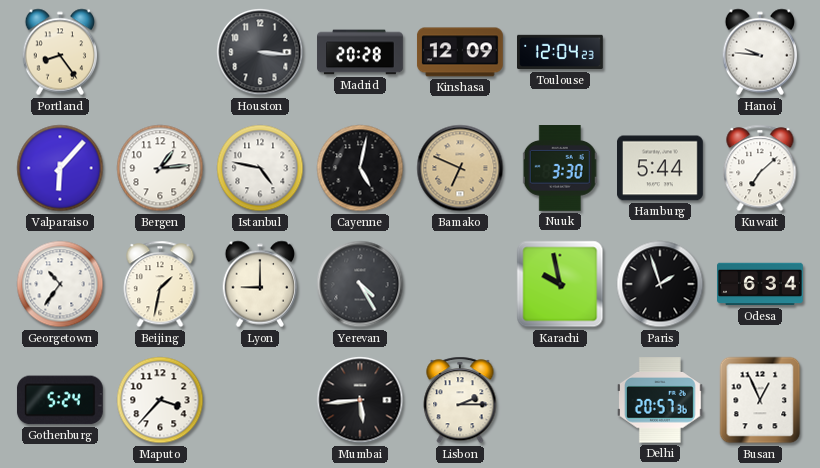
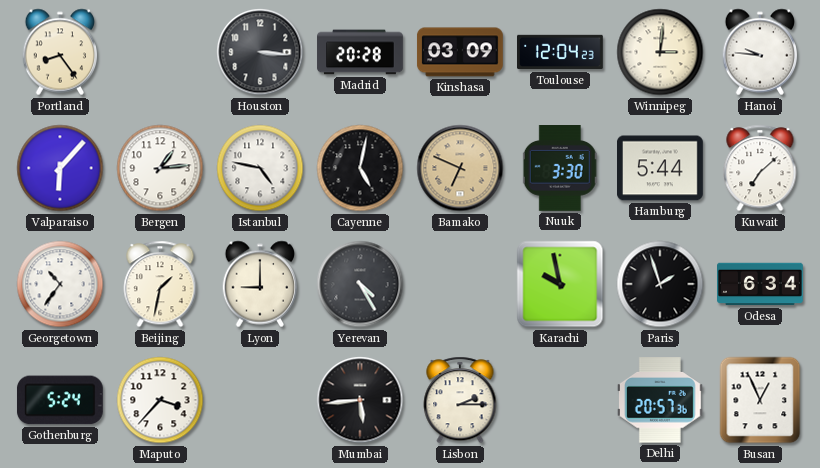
Kinshasa: 12:09 -> 03:09 (460, 52)
Winnipeg: none -> 3:01 (660, 52)
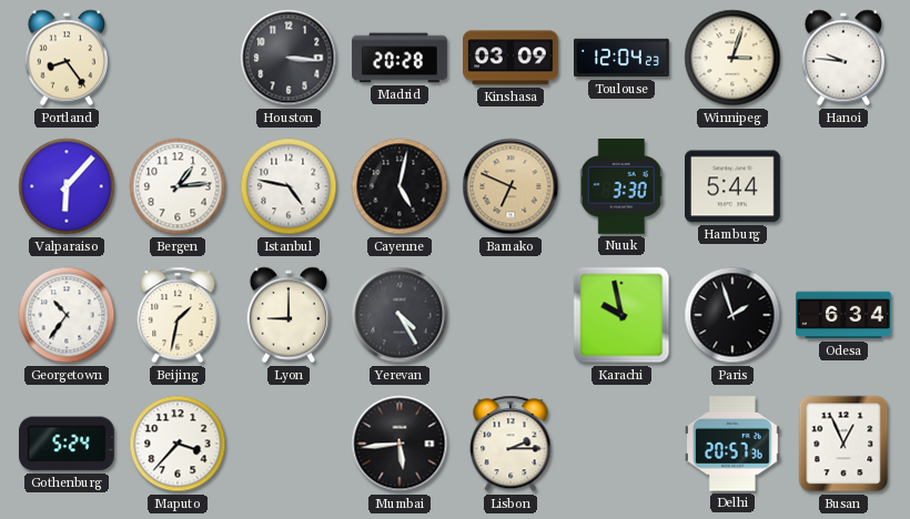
Winnipeg: 3:01 -> 3:03 (732, 58)
Kuwait: 7:08 -> none (760, 168)
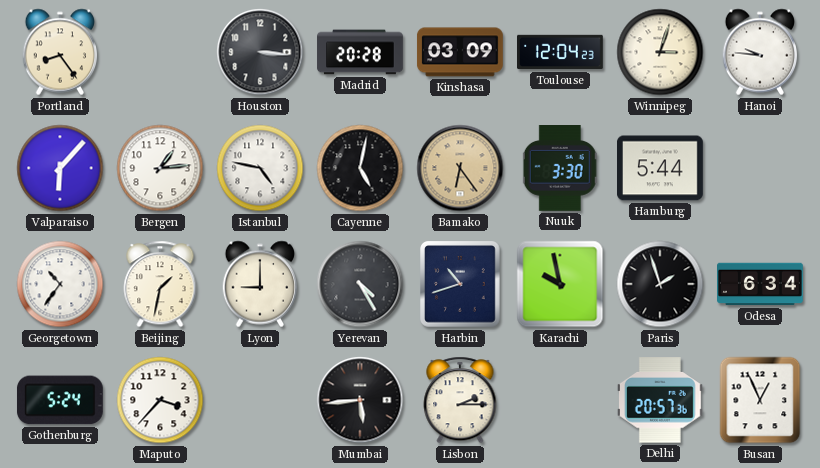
Bamako: 6:49 -> 6:24 (460, 168)
Harbin: none -> 10:42 (461, 284)
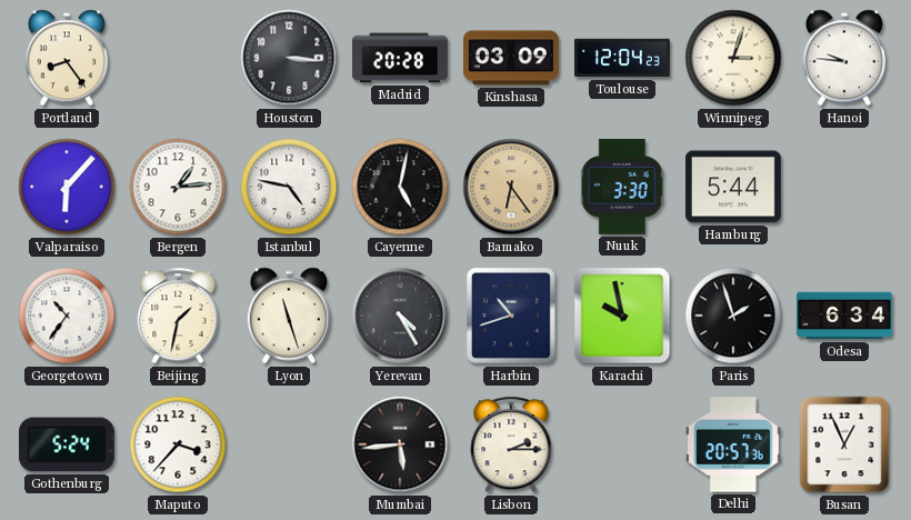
Lyon: 9:00 -> 11:27 (289, 316)
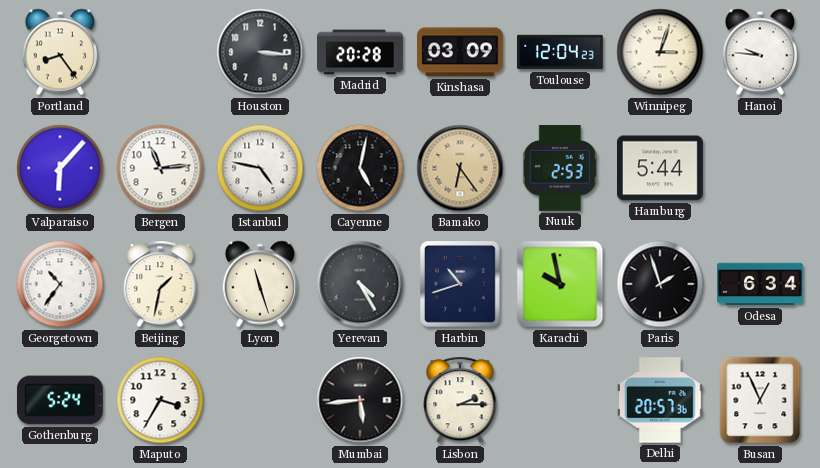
Bergen: 1:14 -> 11:14 (160, 168)
Nuuk: 3:30 -> 2:53 (560, 169)
Maputo: 3:37 -> 3:35 (160, 400)
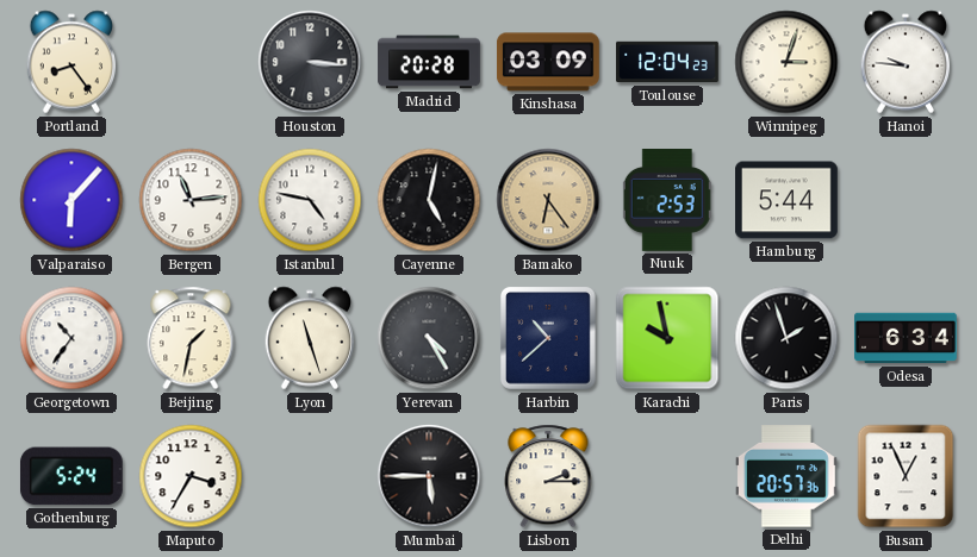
Harbin: 10:42 -> 10:38 (549, 338)
Mumbai: 5:44 -> 5:45 (429, 476)
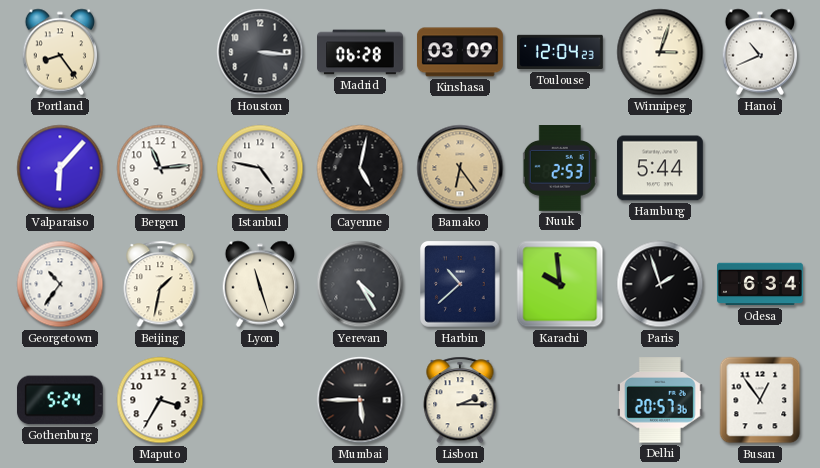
Madrid: 20:28 -> 06:28 (360, 52)
Hanoi: 9:46 -> 10:41 (760, 52)
Karachi: 9:58 -> 9:59 (560, 284)
Busan: 12:56 -> 12:54 (760, 400)
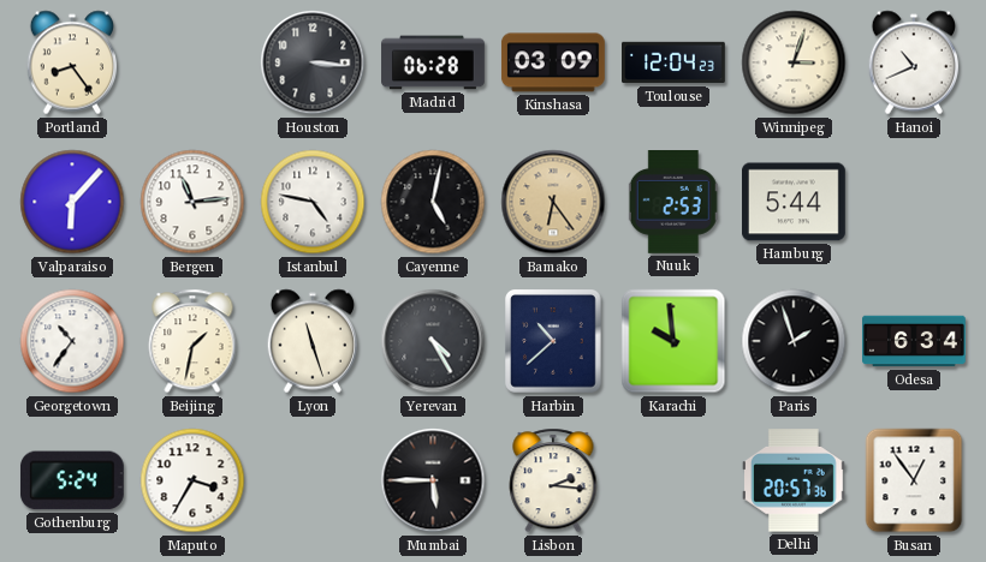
Lisbon: 2:15 -> 2:16 (553, 480)
